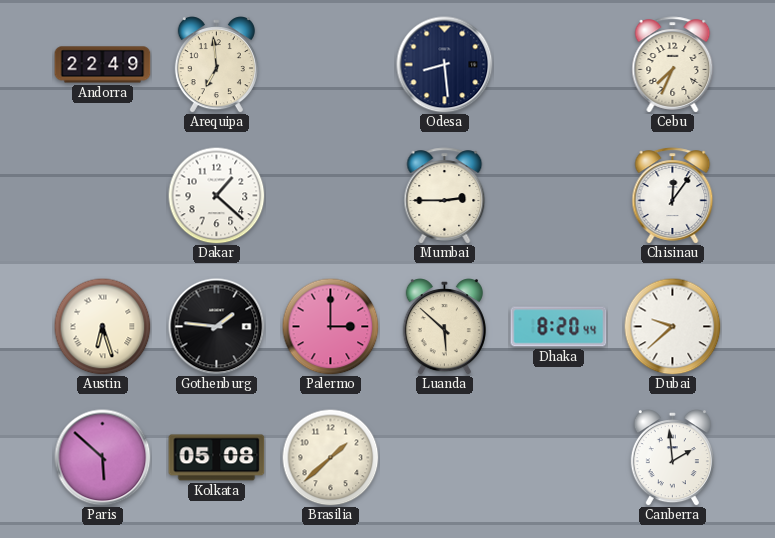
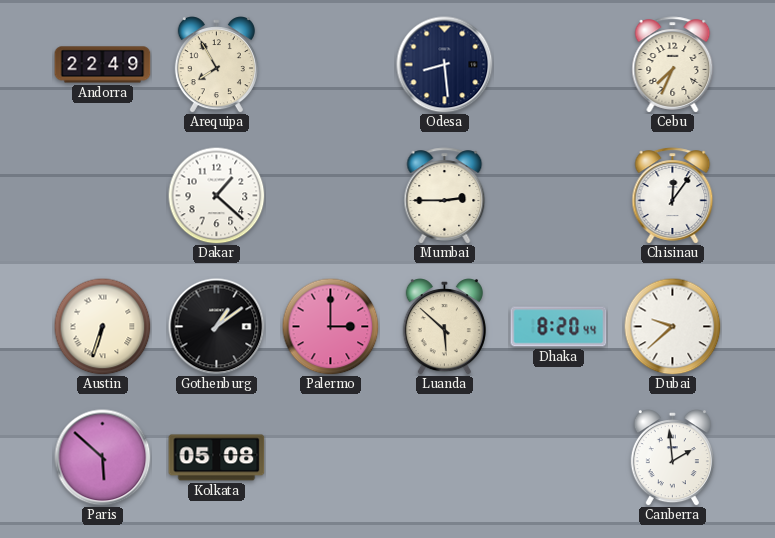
Arequipa: 6:59 -> 7:55 (216, 65)
Austin: 6:27 -> 6:33 (102, 326)
Gothenburg: 1:46 -> 1:09 (217, 327)
Brasilia: 1:38 -> none (330, 457)
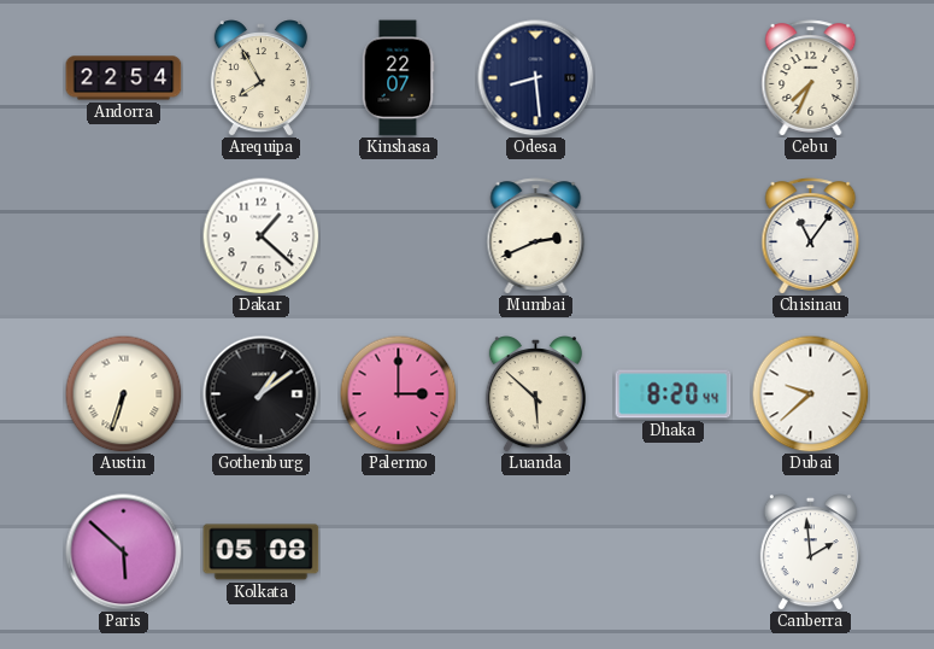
Andorra: 22:49 -> 22:54 (124, 78)
Kinshasa: none -> 22:07 (398, 78)
Mumbai: 2:45 -> 2:41 (536, 236)
Chisinau: 12:06 -> 11:06 (811, 236)
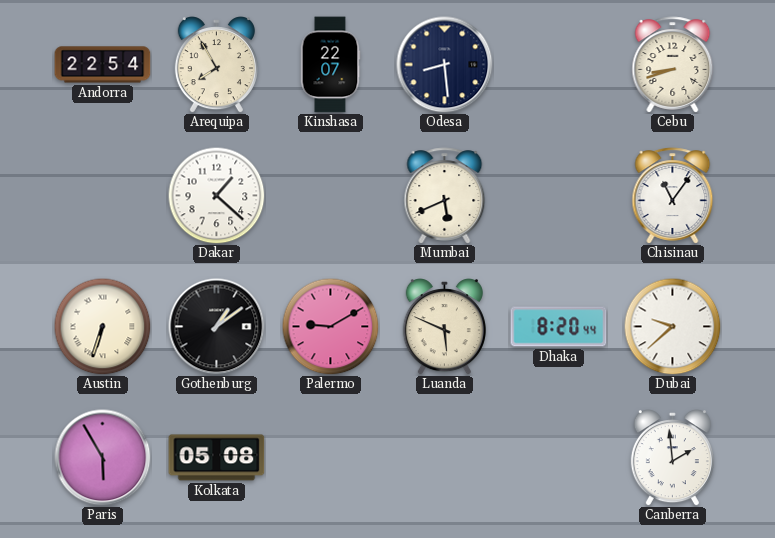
Cebu: 7:34 -> 8:42 (673, 65)
Mumbai: 2:41 -> 5:41 (445, 196)
Palermo: 3:00 -> 9:10 (330, 326)
Luanda: 5:52 -> 5:49 (444, 327)
Paris: 5:52 -> 5:55 (103, 458)
